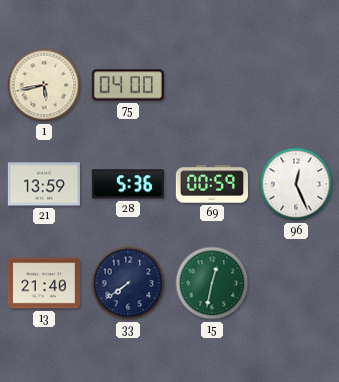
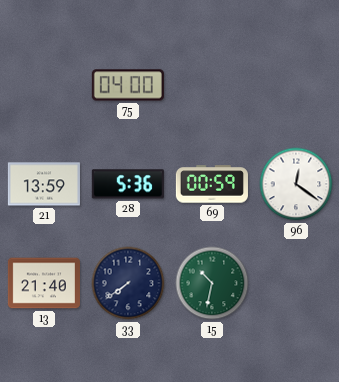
1: 5:43 -> none (44, 85)
96: 12:26 -> 12:21 (296, 184)
15: 12:32 -> 10:32 (212, 283)
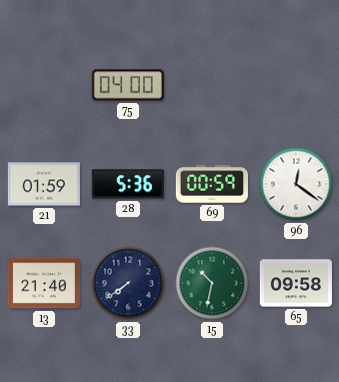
21: 13:59 -> 01:59 (44, 184)
65: none -> 09:58 (296, 283)
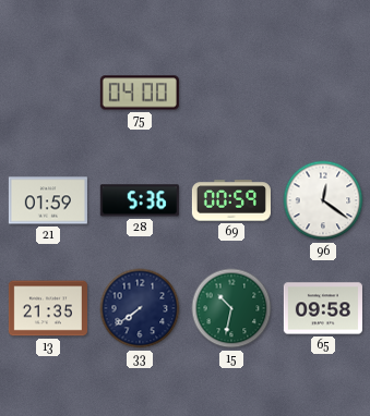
13: 21:40 -> 21:35 (48, 308)
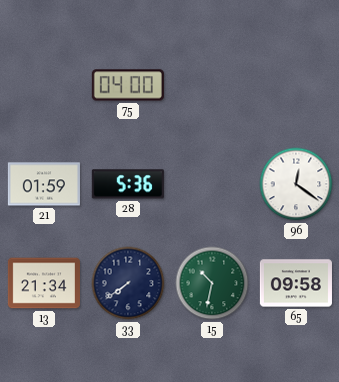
69: 00:59 -> none (231, 200)
13: 21:35 -> 21:34 (44, 283)
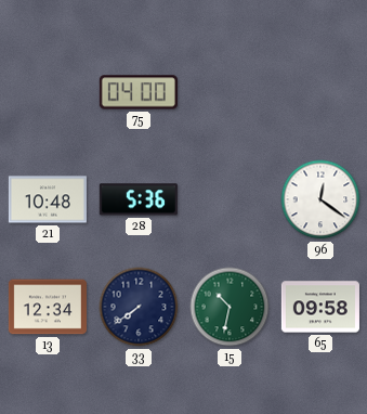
21: 01:59 -> 10:48 (48, 199)
13: 21:34 -> 12:34 (48, 307)
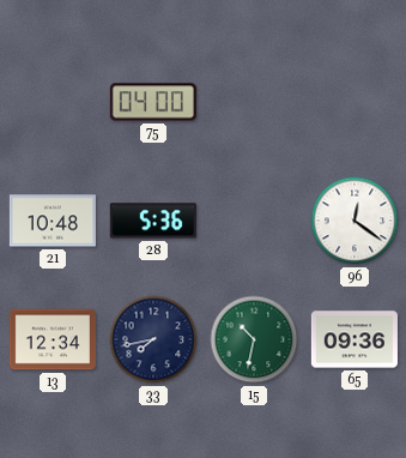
33: 7:39 -> 7:43 (153, 339)
65: 09:58 -> 09:36 (355, 339)
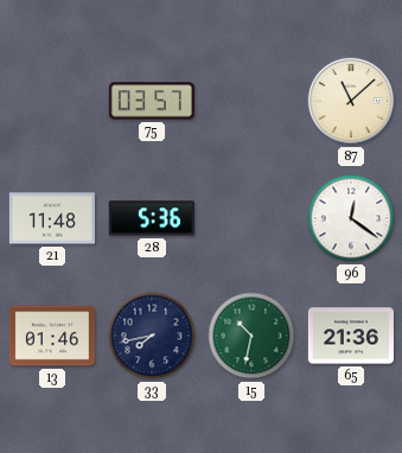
75: 04:00 -> 03:57 (152, 101)
87: none -> 11:08 (351, 101)
21: 10:48 -> 11:48 (52, 218)
13: 12:34 -> 01:46 (52, 336)
65: 09:36 -> 21:36 (351, 336)
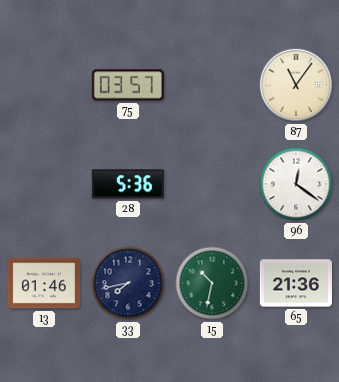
87: 11:08 -> 11:06 (296, 85)
21: 11:48 -> none (52, 218)
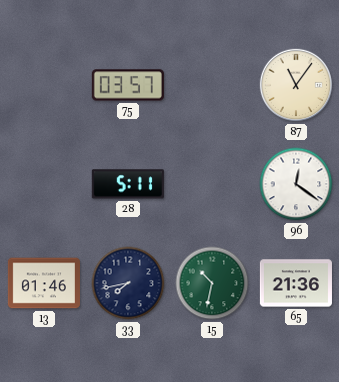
28: 5:36 -> 5:11 (128, 184)
